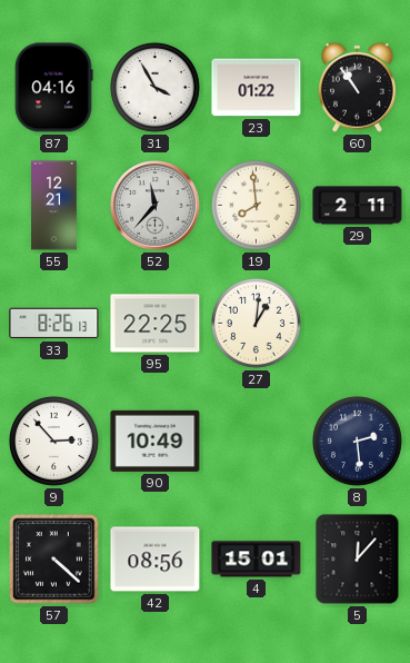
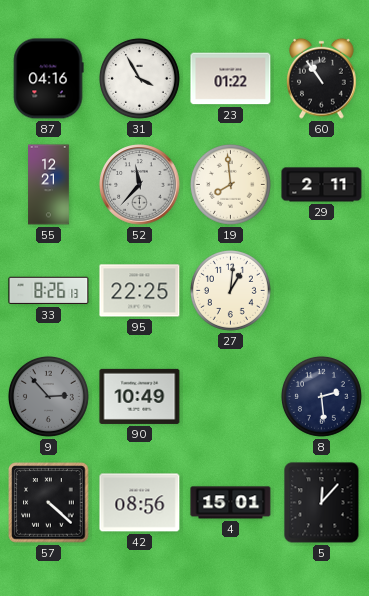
9 dial: white -> grey (48, 396)
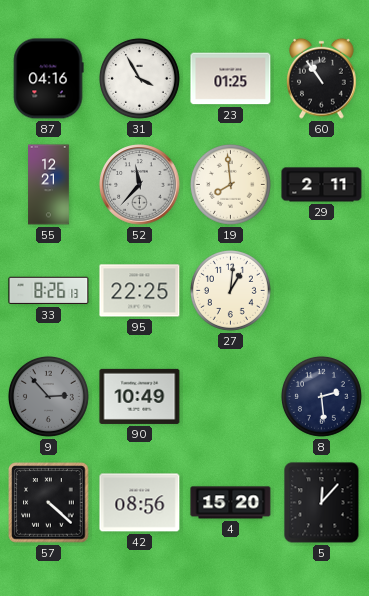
23: 01:22 -> 01:25 (231, 79)
4: 15:01 -> 15:20 (231, 503)
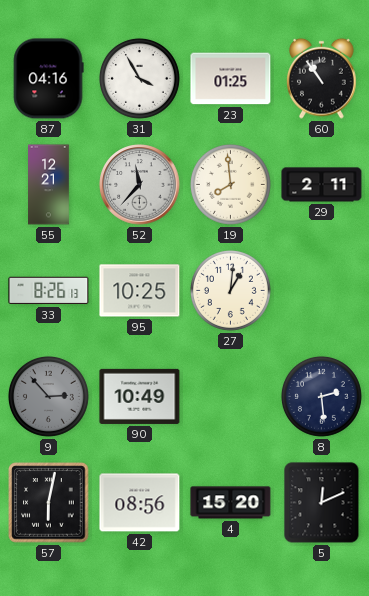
95: 22:25 -> 10:25 (140, 291)
57: 4:22 -> 6:02 (49, 503)
5: 12:07 -> 12:11 (322, 503)
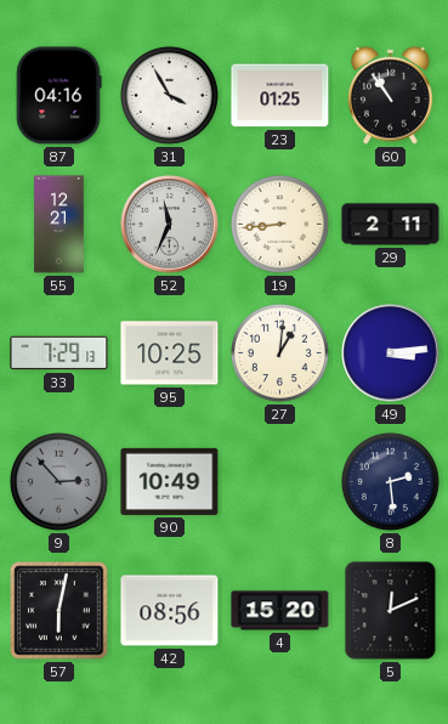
52: 11:37 -> 11:34 (170, 225)
19: 7:59 -> 8:44 (279, 224)
33: 8:26 -> 7:29 (59, 353)
49: none -> 3:14 (391, 353)
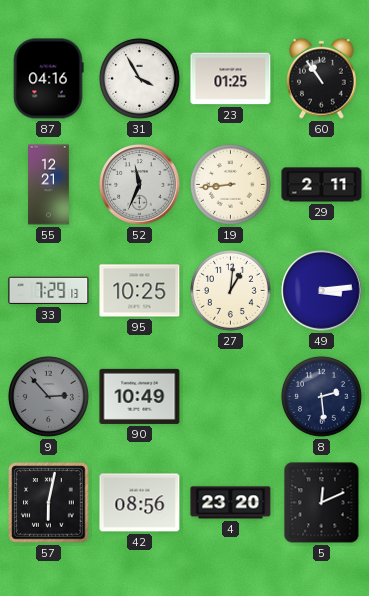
4: 15:20 -> 23:20 (231, 503)
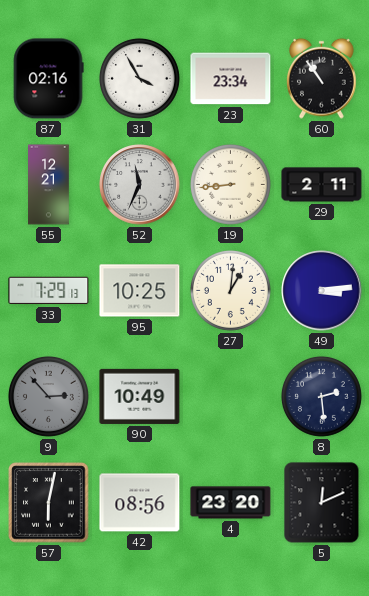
87: 04:16 -> 02:16 (48, 79)
23: 01:25 -> 23:34 (231, 79)
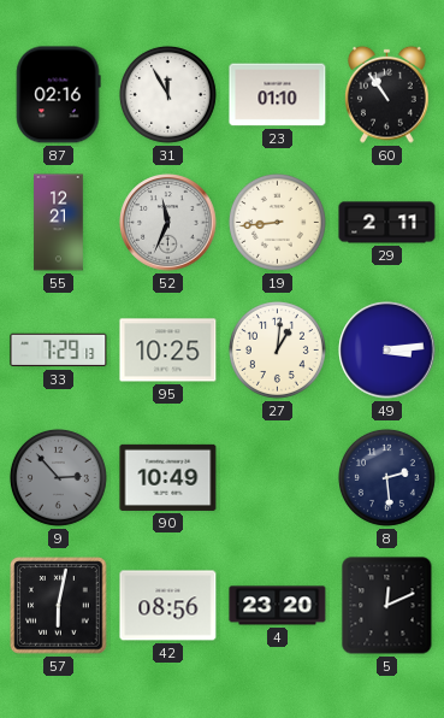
31: 3:55 -> 11:55 (167, 94)
23: 23:34 -> 01:10 (278, 95)
